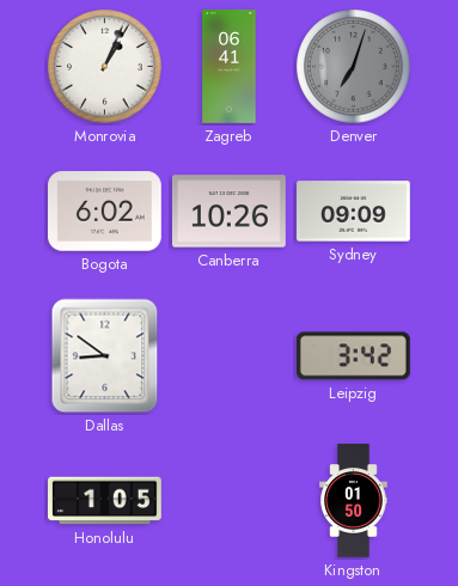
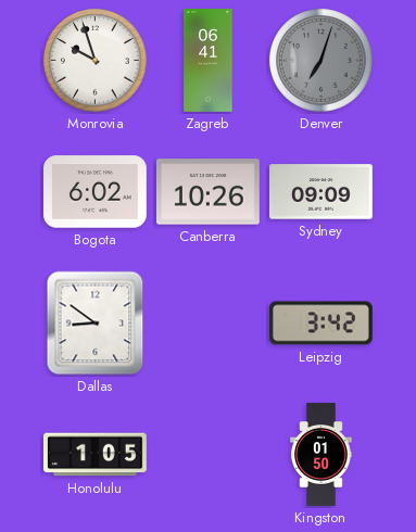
Monrovia: 1:04 -> 9:57 (96, 61)
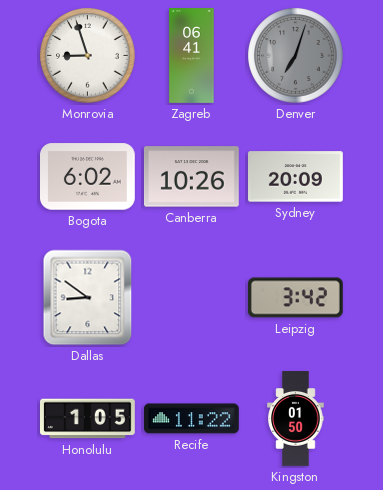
Monrovia: 9:57 -> 8:57 (88, 56)
Sydney: 09:09 -> 20:09 (296, 177)
Recife: none -> 11:22 (192, 419)
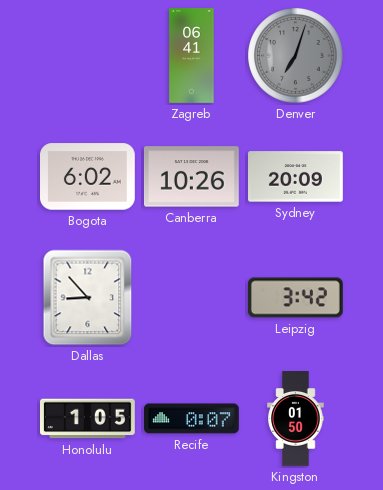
Monrovia: 8:57 -> none (88, 56)
Dallas: 8:51 -> 8:53 (88, 298)
Recife: 11:22 -> 0:07 (192, 419)
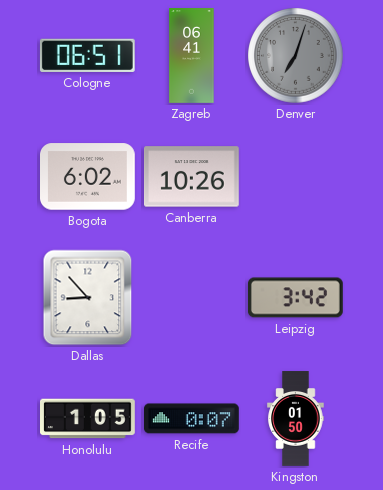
Cologne: none -> 06:51 (87, 55)
Sydney: 20:09 -> none (296, 177)
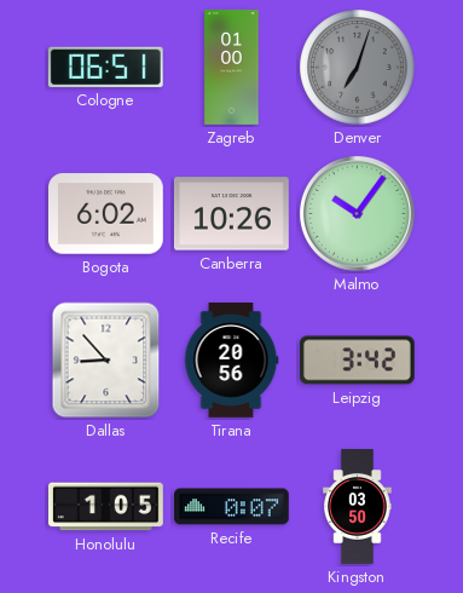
Zagreb: 06:41 -> 01:00 (232, 68)
Malmo: none -> 10:06 (357, 213)
Tirana: none -> 20:56 (231, 361)
Kingston: 01:50 -> 03:50 (358, 507)
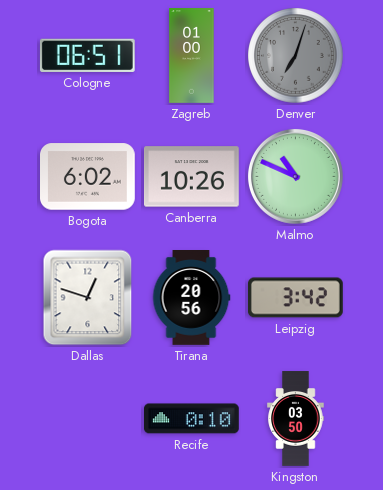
Malmo: 10:06 -> 10:49 (295, 176)
Dallas: 8:53 -> 12:48 (88, 298)
Honolulu: 1:05 -> none (106, 507)
Recife: 0:07 -> 0:10 (192, 419)
